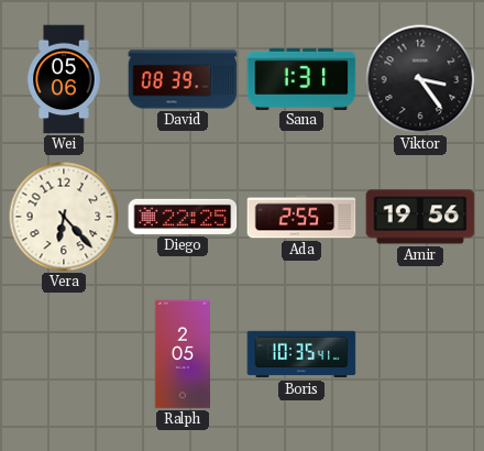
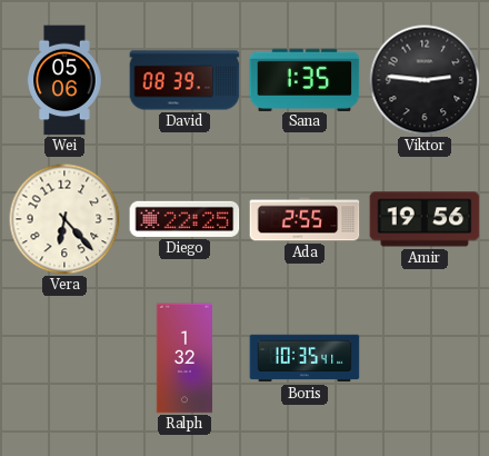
Sana: 1:31 -> 1:35 (305, 79)
Viktor: 3:24 -> 2:46 (425, 80)
Ralph: 2:05 -> 1:32 (183, 358)
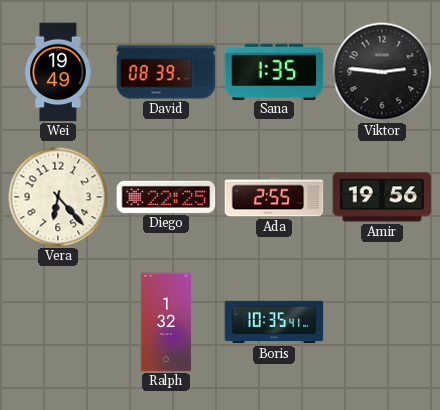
Wei: 05:06 -> 19:49 (58, 72)
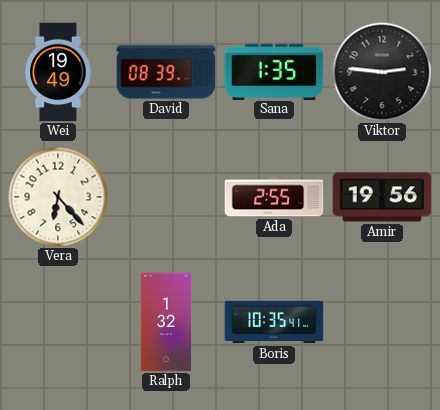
Diego: 22:25 -> none (166, 197)
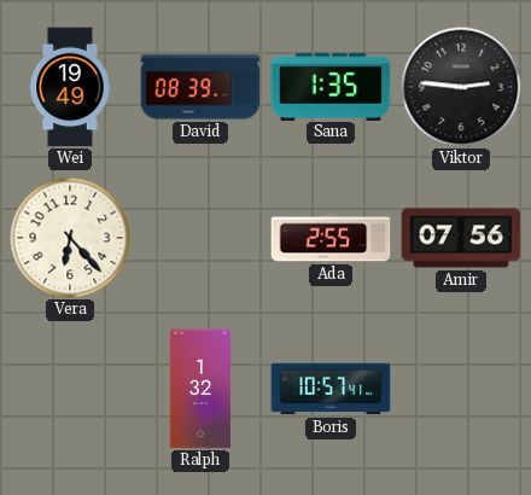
Amir: 19:56 -> 07:56 (461, 238)
Boris: 10:35 -> 10:57 (331, 389)
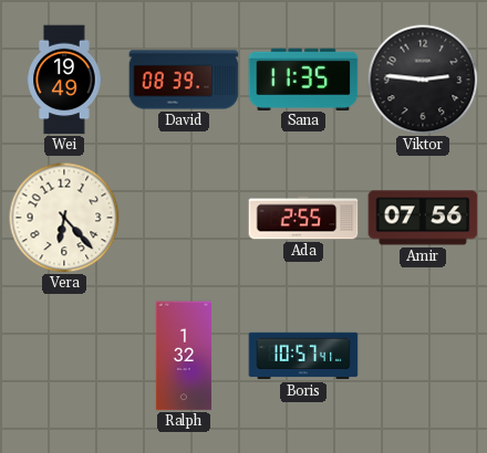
Sana: 1:35 -> 11:35 (303, 78)
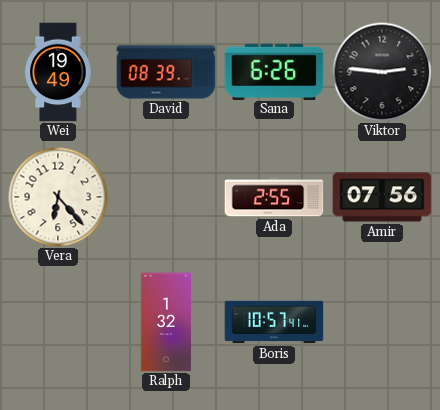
Sana: 11:35 -> 6:26 (274, 71)
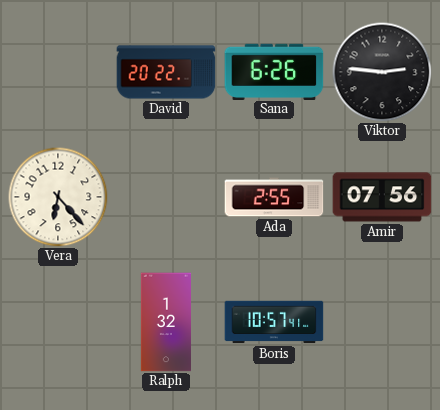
Wei: 19:49 -> none (58, 72)
David: 08:39 -> 20:22 (166, 72)
